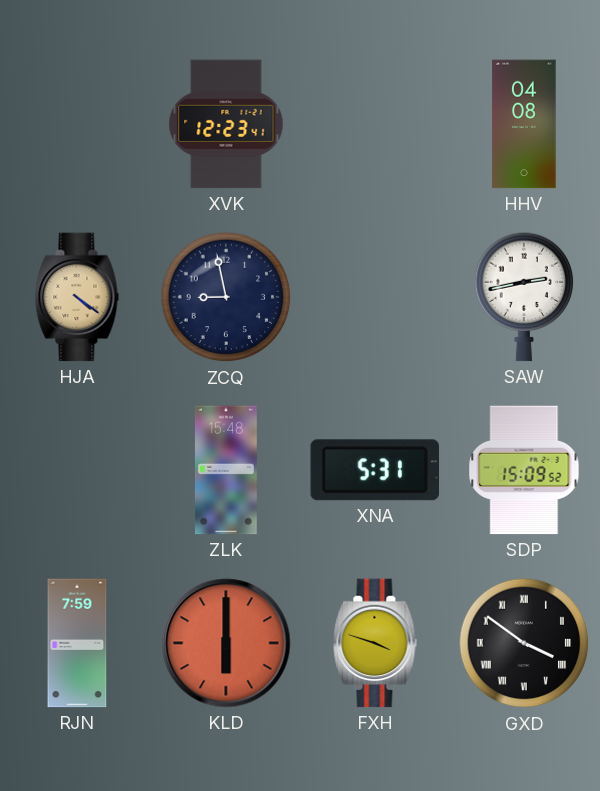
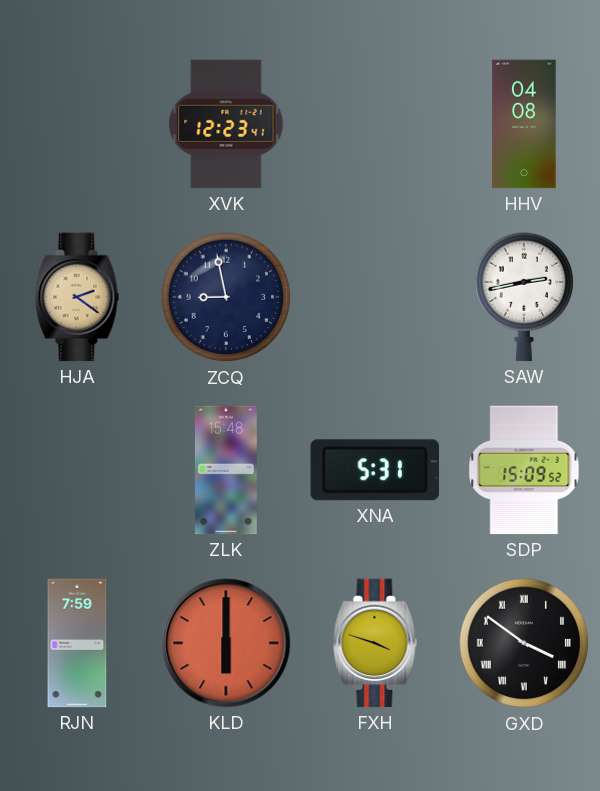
HJA: 4:21 -> 2:21 (77, 297)
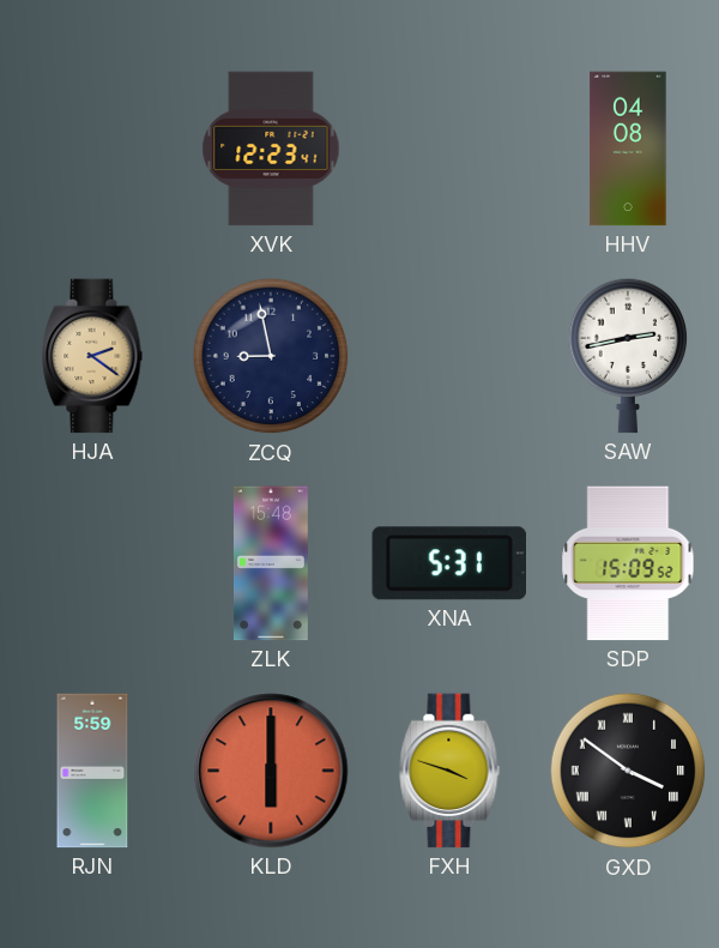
RJN: 7:59 -> 5:59 (92, 771)
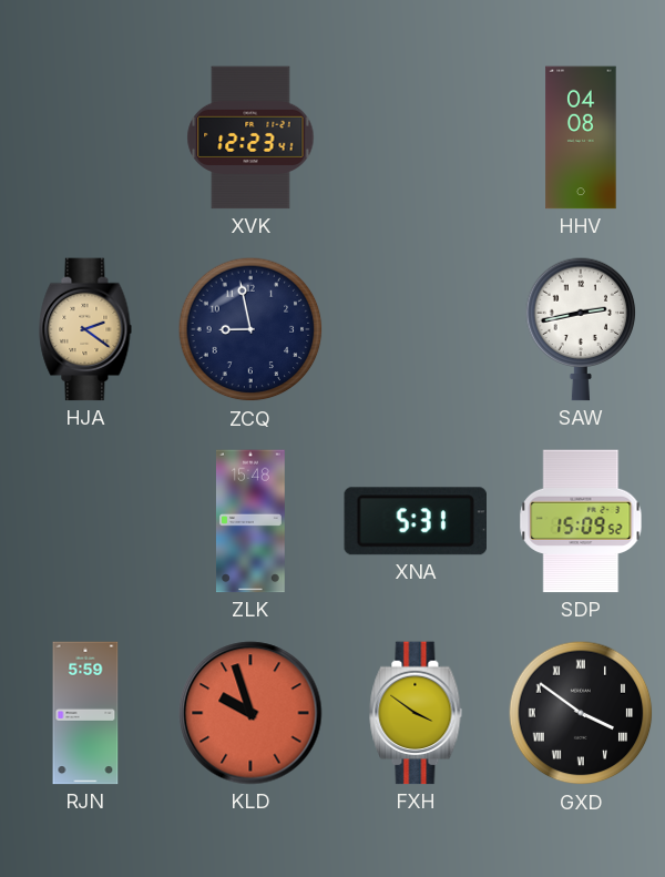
KLD: 6:00 -> 9:57 (250, 713)
FXH: 3:48 -> 3:51 (416, 713)
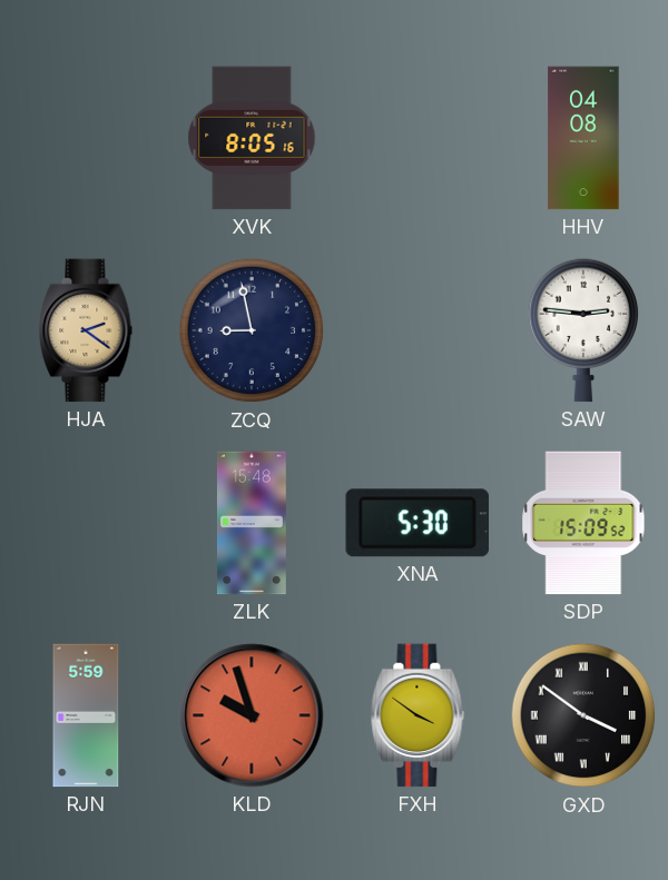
XVK: 12:23 -> 8:05 (252, 138)
SAW: 2:43 -> 2:46 (583, 330)
XNA: 5:31 -> 5:30 (416, 523)
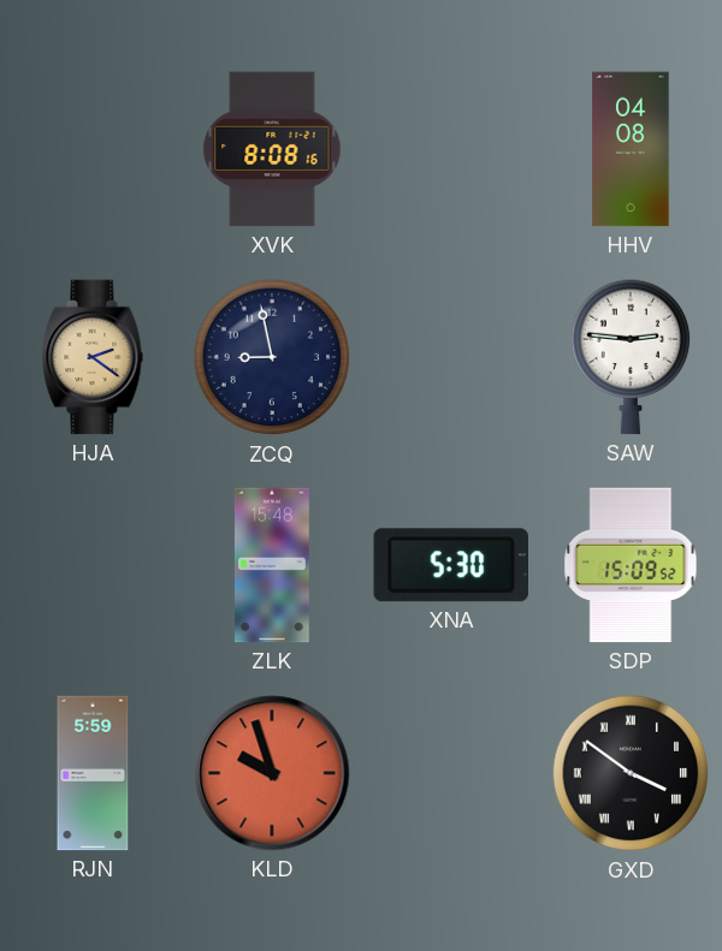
XVK: 8:05 -> 8:08 (272, 149)
FXH: 3:51 -> none (417, 715)
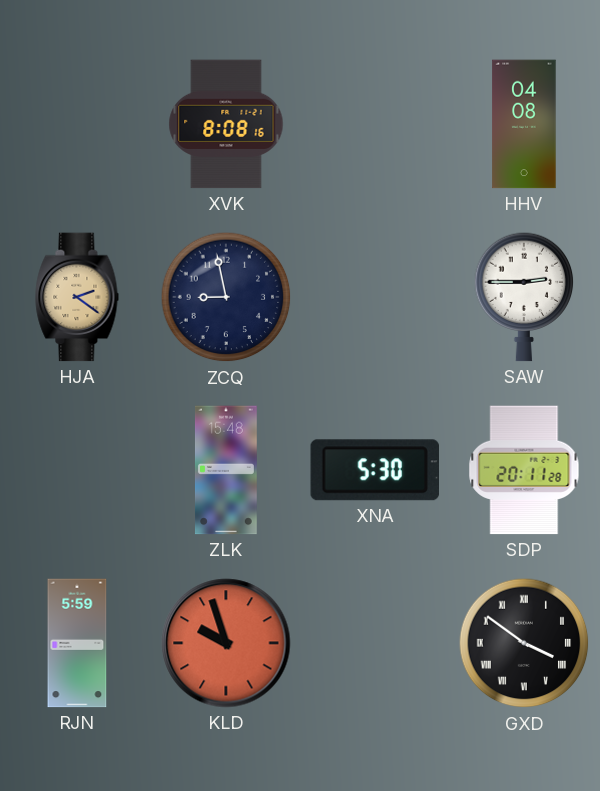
SAW: 2:46 -> 2:45 (524, 297)
SDP: 15:09 -> 20:11 (524, 470)
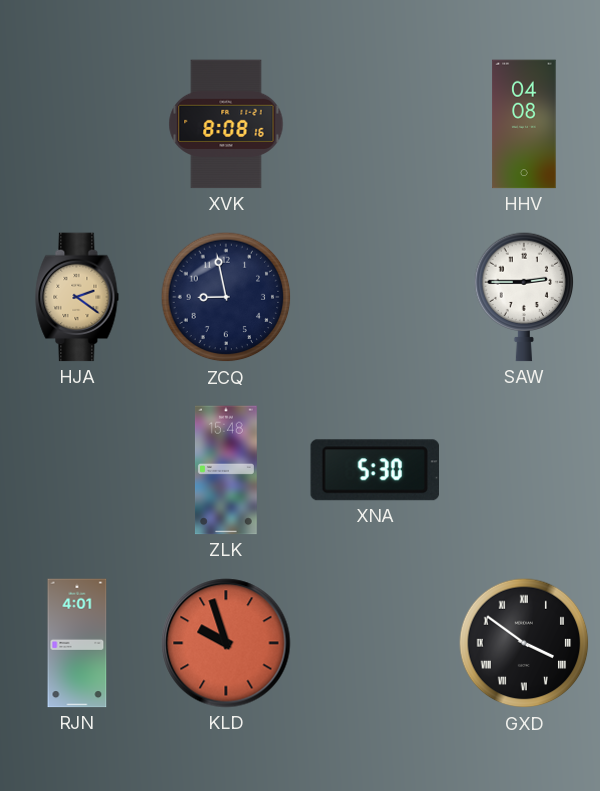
SDP: 20:11 -> none (524, 470)
RJN: 5:59 -> 4:01 (77, 643)
